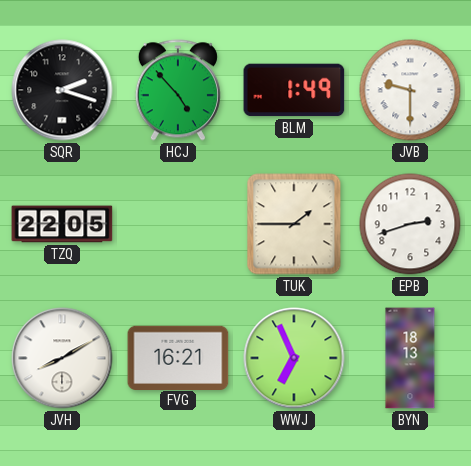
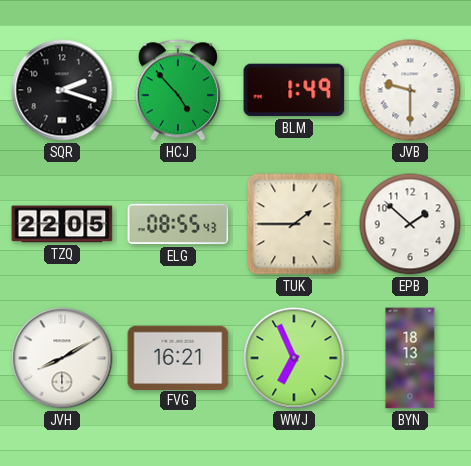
ELG: none -> 08:55 (178, 224)
EPB: 2:42 -> 1:52 (410, 224)
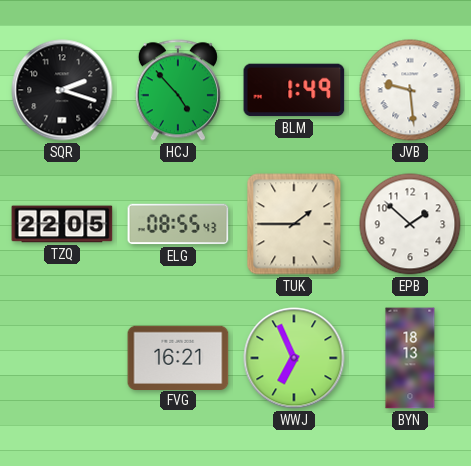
JVB: 9:30 -> 9:29 (410, 90)
JVH: 8:10 -> none (62, 358)
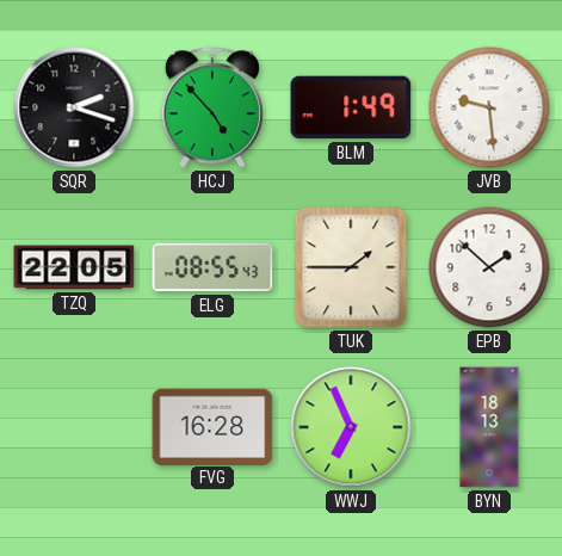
FVG: 16:21 -> 16:28 (212, 426)
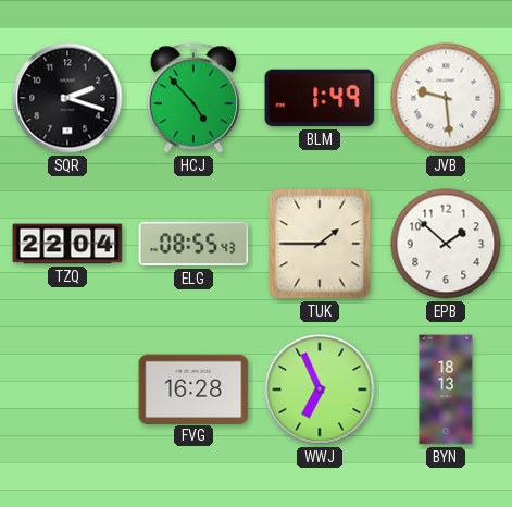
TZQ: 22:05 -> 22:04 (67, 244)
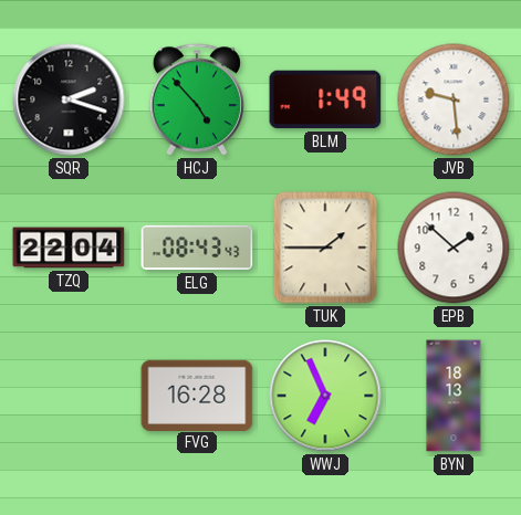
ELG: 08:55 -> 08:43 (197, 248)
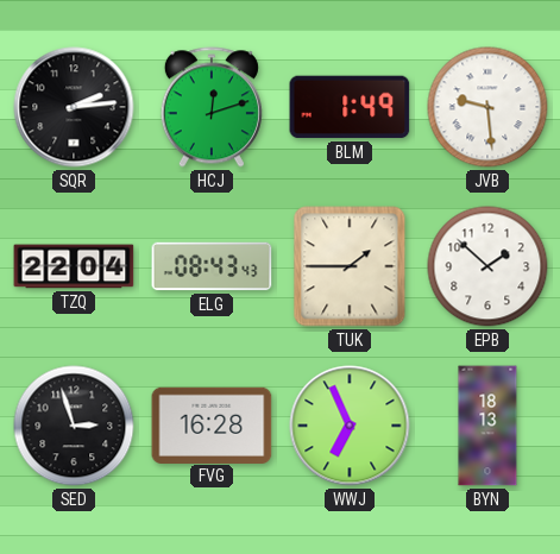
SQR: 2:18 -> 2:14 (74, 107)
HCJ: 4:53 -> 12:12 (212, 107)
SED: none -> 2:57 (74, 426)
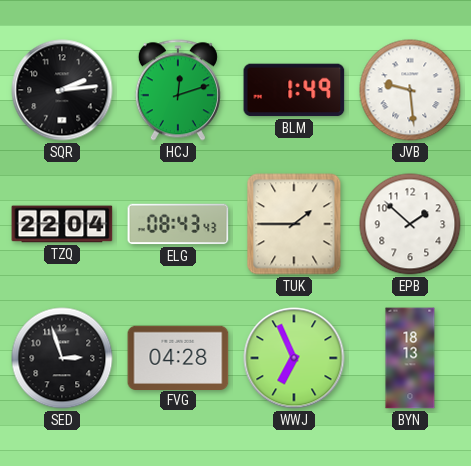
FVG: 16:28 -> 04:28 (178, 357)
